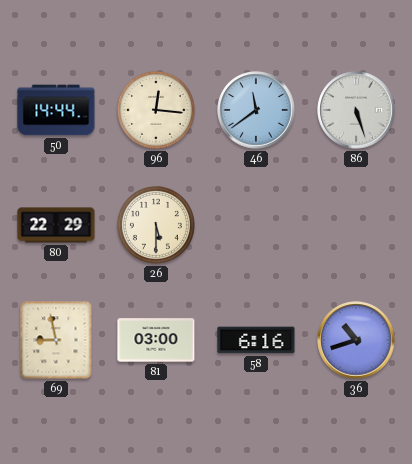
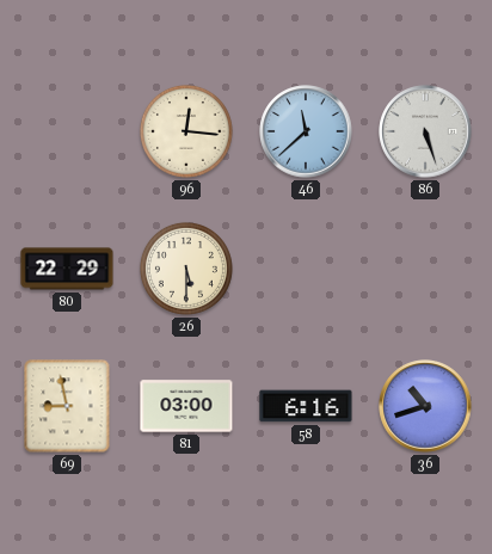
50: 14:44 -> none (56, 110)
46: 11:39 -> 11:38 (306, 131)
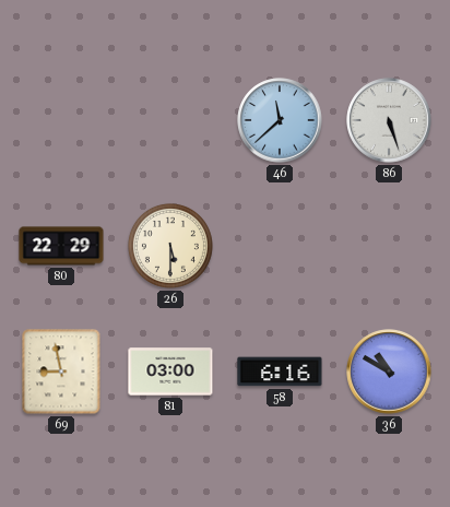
96: 12:16 -> none (186, 131)
36: 10:42 -> 10:50 (389, 372)
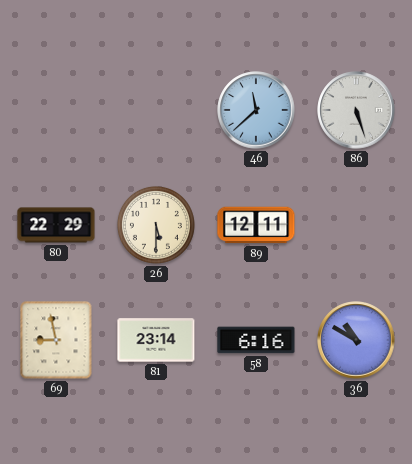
89: none -> 12:11 (256, 225)
81: 03:00 -> 23:14 (156, 340)
